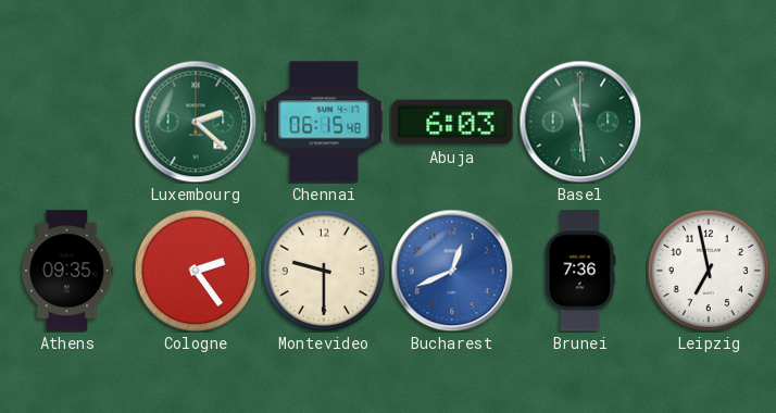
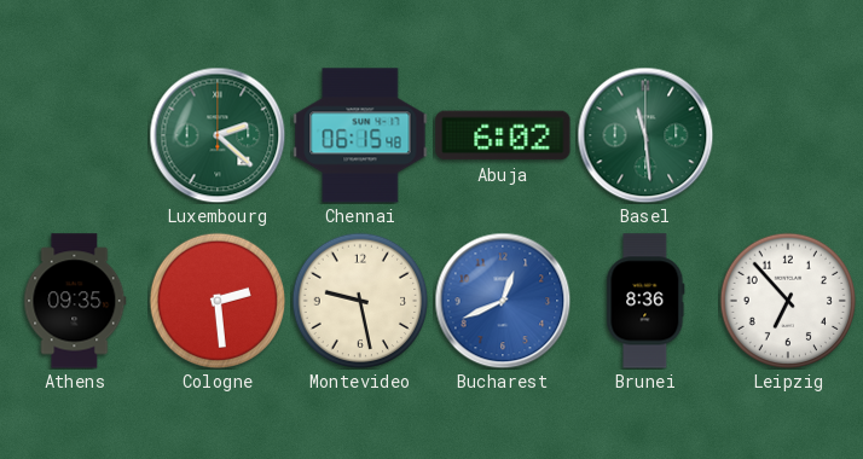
Abuja: 6:03 -> 6:02 (503, 135)
Cologne: 2:24 -> 2:29 (218, 301)
Montevideo: 9:30 -> 9:28 (360, 301)
Brunei: 7:36 -> 8:36 (645, 301)
Leipzig: 6:58 -> 6:53 (788, 301)
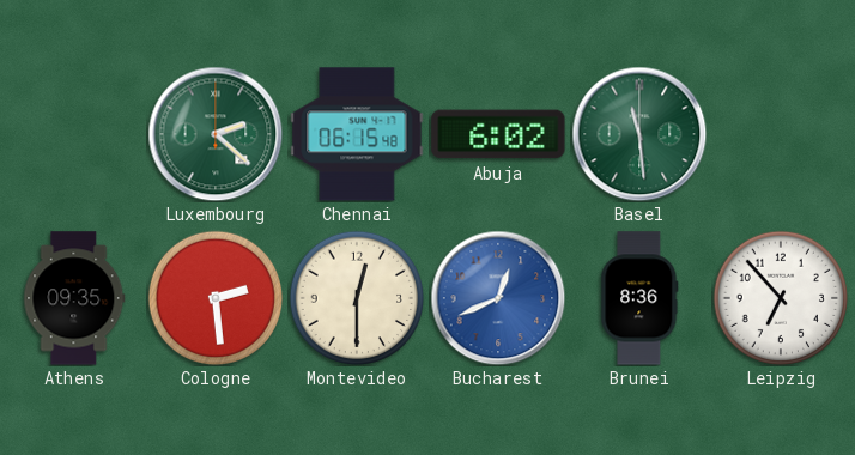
Montevideo: 9:28 -> 12:30 (357, 298)
